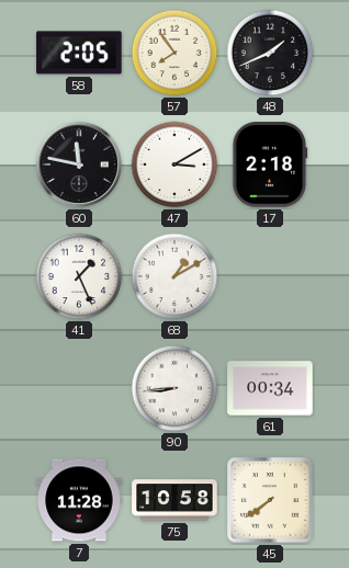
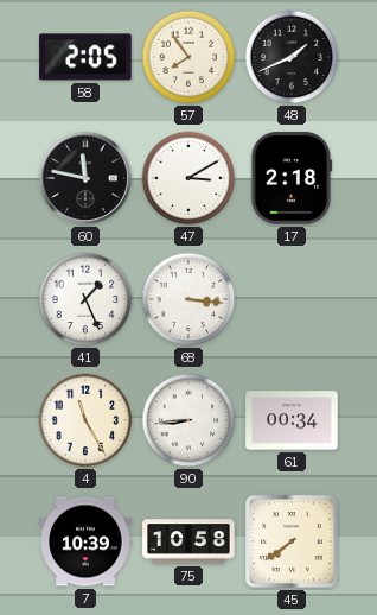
68: 1:10 -> 3:16 (188, 299)
4: none -> 11:25 (85, 420)
7: 11:28 -> 10:39 (85, 541)
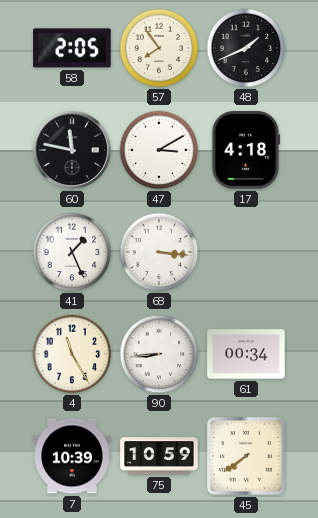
17: 2:18 -> 4:18 (246, 150)
75: 10:58 -> 10:59 (159, 456)
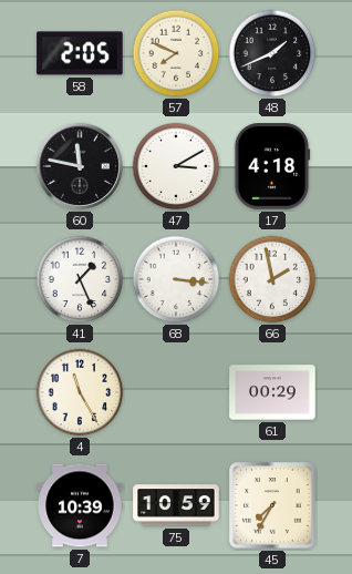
57: 7:54 -> 7:49 (176, 53)
66: none -> 1:58 (272, 279)
90: 8:44 -> none (159, 354)
61: 00:34 -> 00:29 (272, 392)
45: 7:39 -> 7:35 (272, 505)
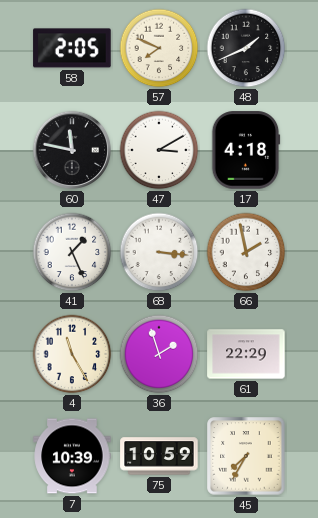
36: none -> 1:57 (159, 354)
61: 00:29 -> 22:29 (246, 354)
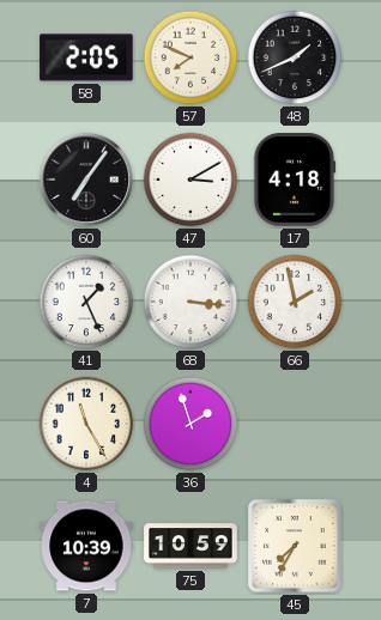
60: 11:47 -> 7:06 (86, 180)
61: 22:29 -> none (246, 354)
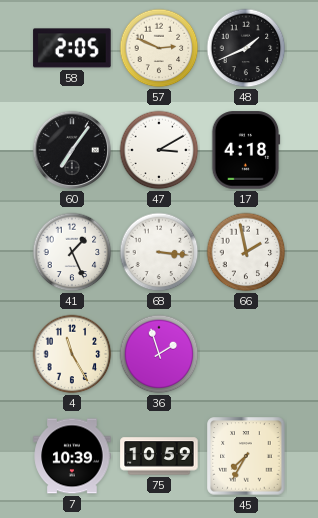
57: 7:49 -> 2:49 (159, 48)
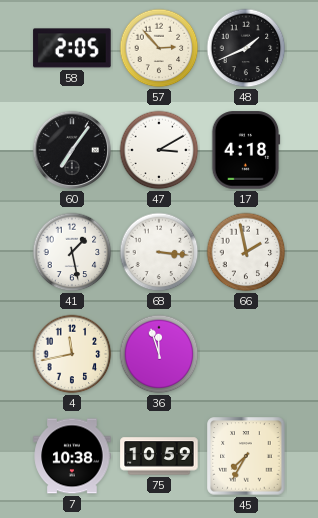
57: 2:49 -> 2:53 (159, 48)
41: 1:26 -> 1:28 (72, 252)
4: 11:25 -> 11:43 (72, 354)
36: 1:57 -> 11:57 (159, 354)
7: 10:39 -> 10:38 (72, 456)
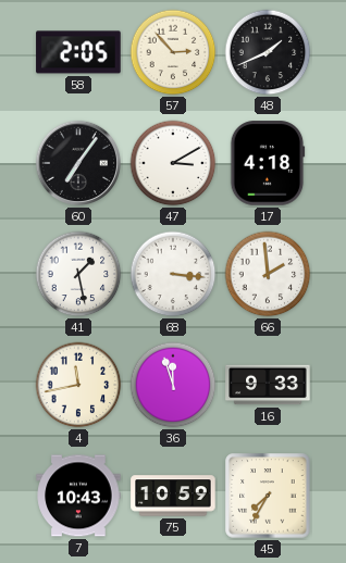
66: 1:58 -> 1:59 (268, 274)
16: none -> 9:33 (268, 385)
7: 10:38 -> 10:43 (78, 496)
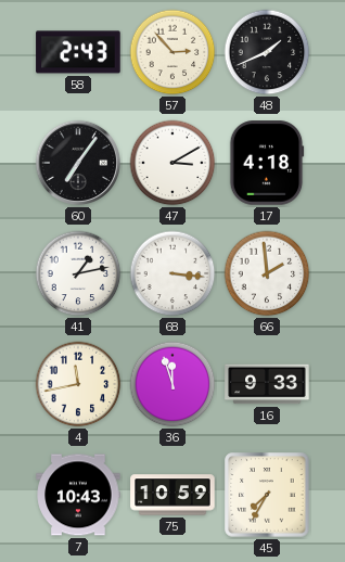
58: 2:05 -> 2:43 (78, 52)
41: 1:28 -> 1:13 (78, 273)
